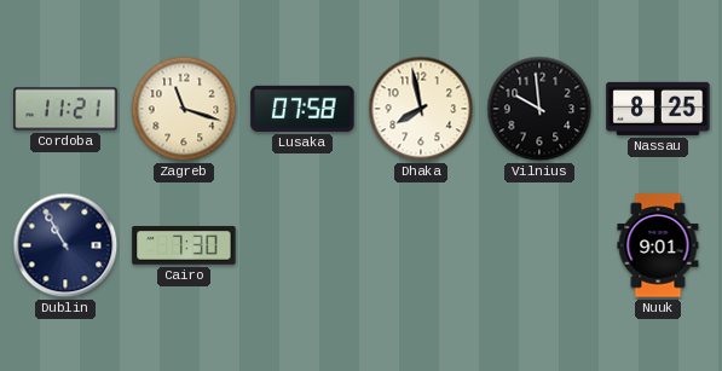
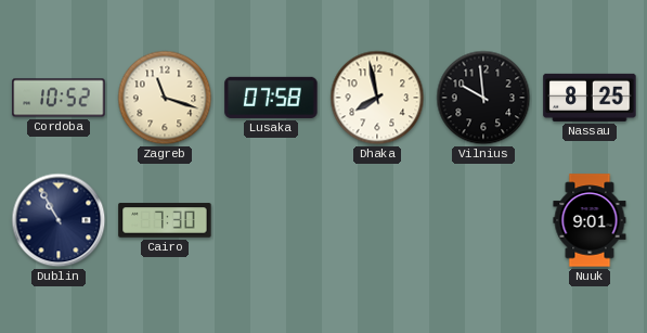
Cordoba: 11:21 -> 10:52 (59, 98)
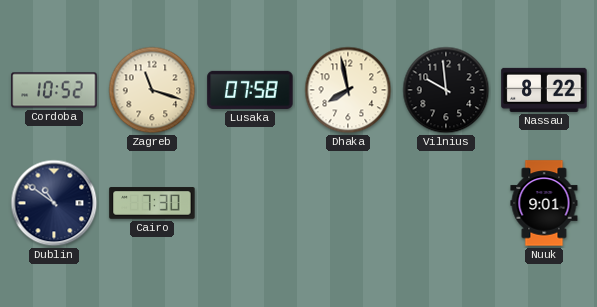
Nassau: 8:25 -> 8:22 (544, 90)
Dublin: 10:55 -> 10:51 (54, 203)
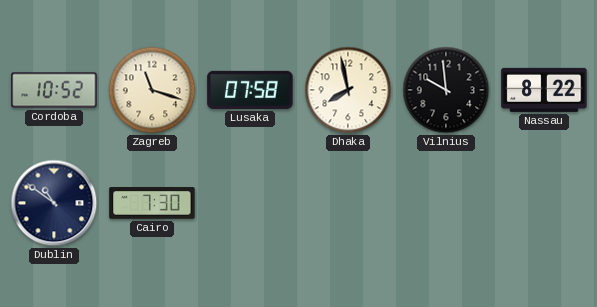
Nuuk: 9:01 -> none (544, 203)
